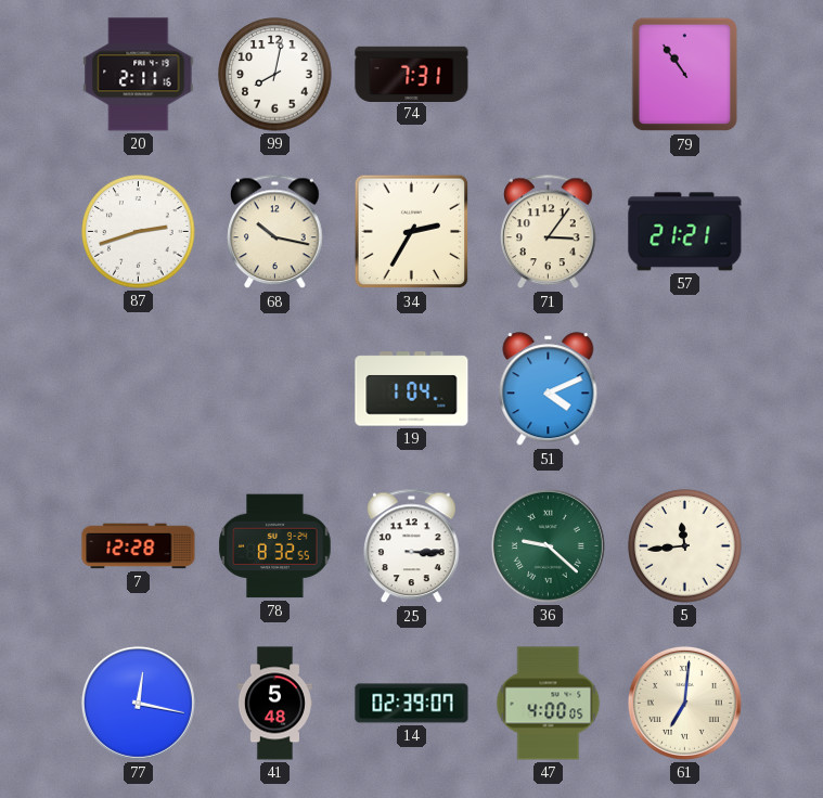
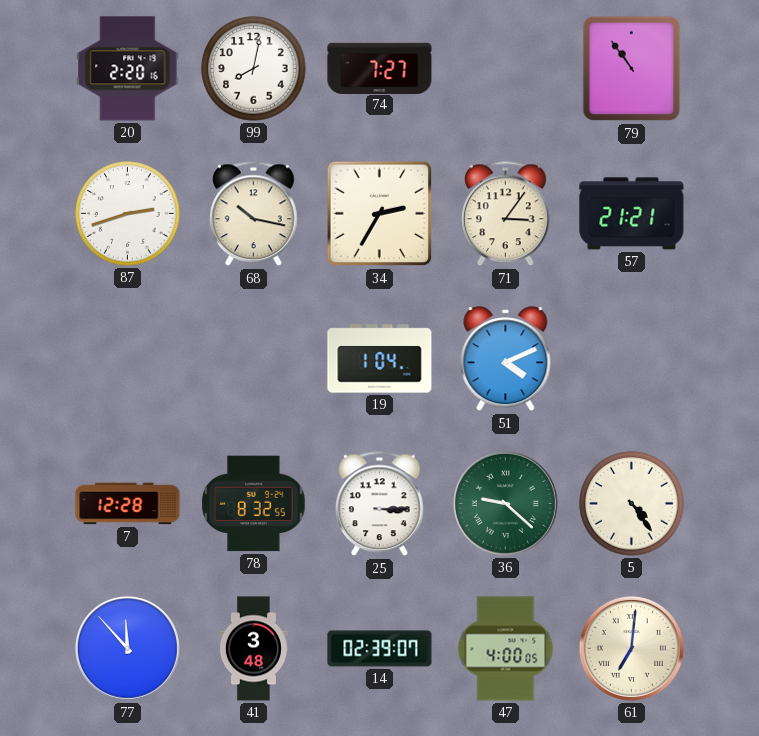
20: 2:11 -> 2:20 (128, 69)
74: 7:31 -> 7:27 (380, 68)
5: 11:44 -> 4:24 (632, 504)
77: 12:17 -> 11:53 (127, 648)
41: 5:48 -> 3:48 (253, 649)
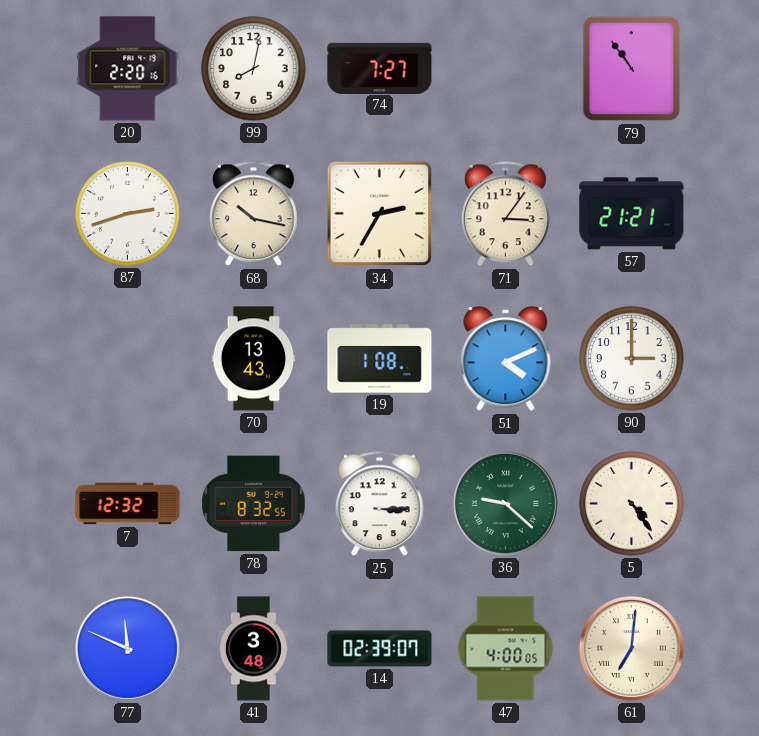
70: none -> 13:43 (254, 359)
19: 1:04 -> 1:08 (380, 359)
90: none -> 3:00 (632, 359)
7: 12:28 -> 12:32 (128, 504)
77: 11:53 -> 11:49 (127, 648)
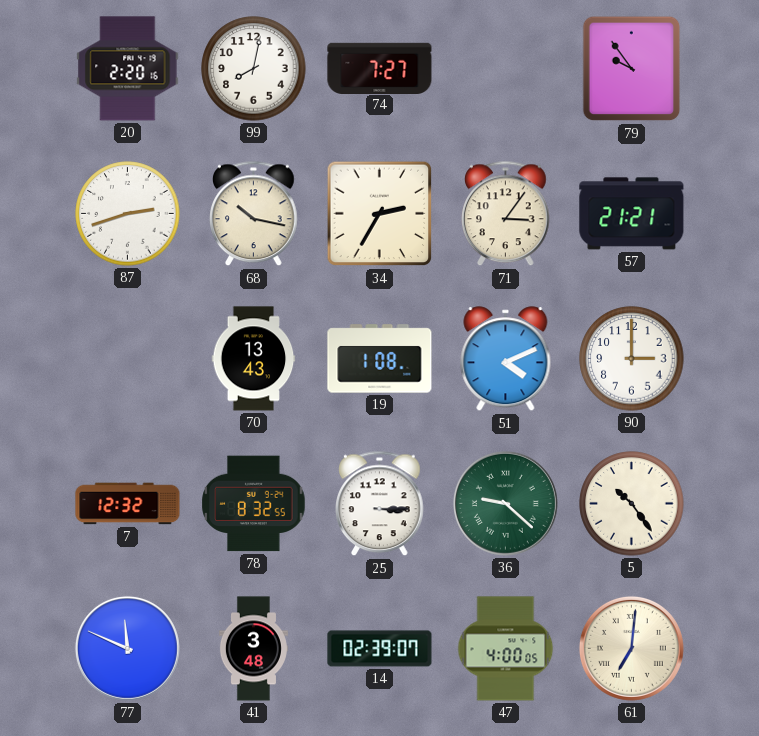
79: 10:54 -> 9:54 (632, 69)
5: 4:24 -> 10:24 (632, 504)
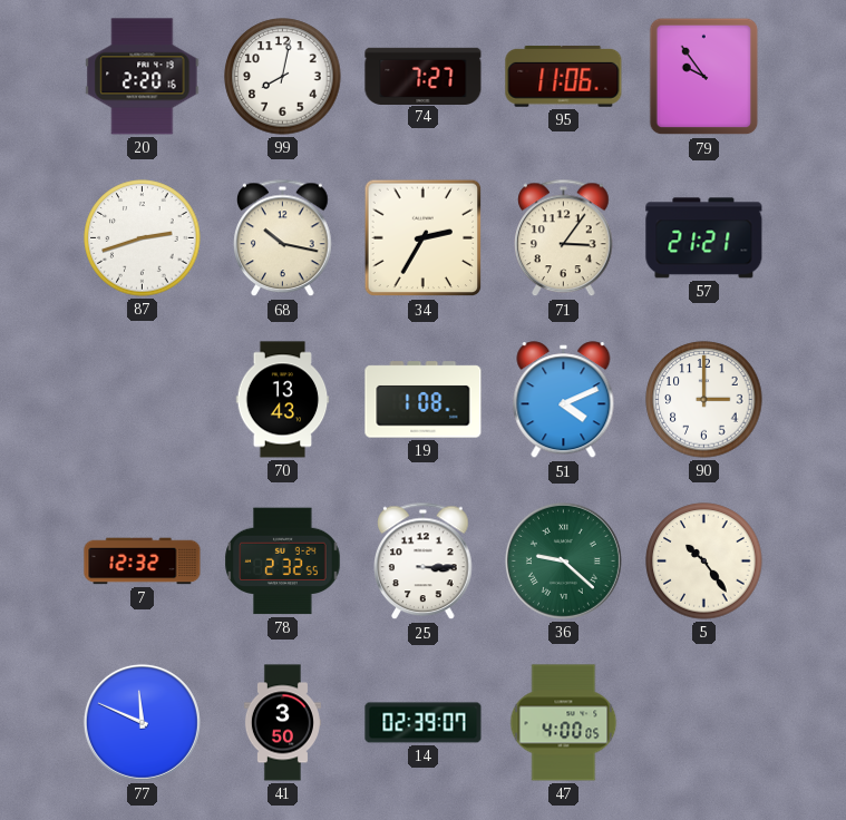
95: none -> 11:06 (564, 76)
78: 8:32 -> 2:32 (283, 562)
41: 3:48 -> 3:50 (282, 723)
61: 7:01 -> none (631, 648)
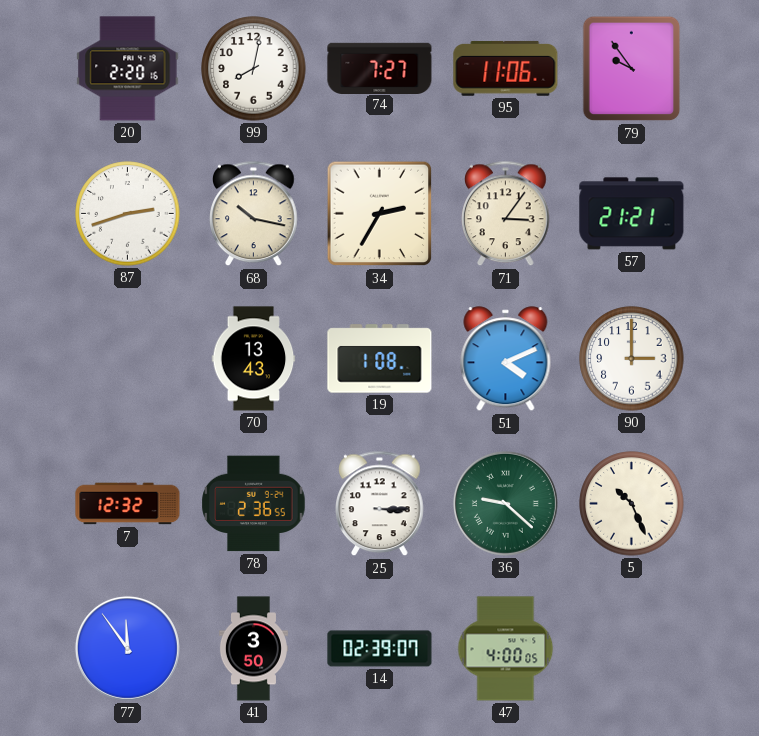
78: 2:32 -> 2:36 (254, 504)
5: 10:24 -> 10:26 (632, 504)
77: 11:49 -> 11:54 (127, 648)
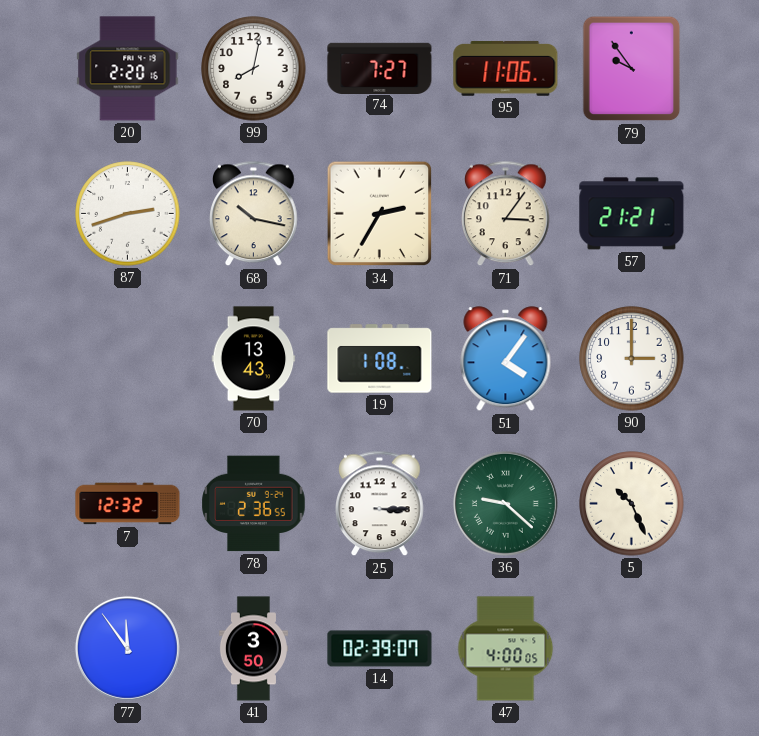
51: 4:11 -> 4:06 (506, 359)
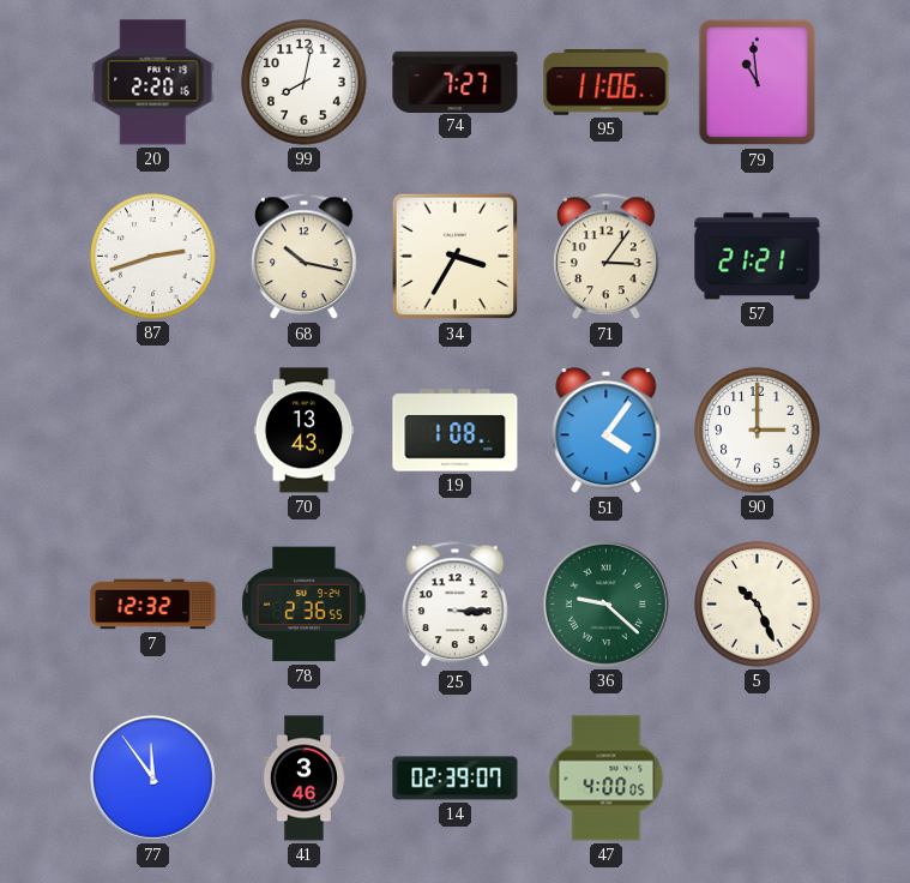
79: 9:54 -> 10:59 (758, 83)
34: 2:35 -> 3:35 (456, 257)
41: 3:50 -> 3:46 (303, 779)
